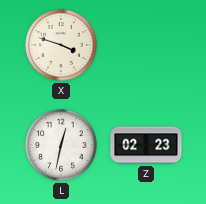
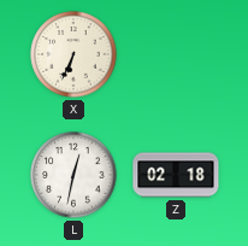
X: 3:48 -> 6:34 (73, 54)
Z: 02:23 -> 02:18 (176, 175)
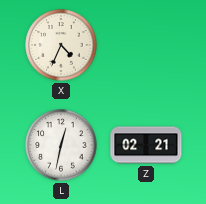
X: 6:34 -> 4:34 (61, 45)
Z: 02:18 -> 02:21 (146, 145)
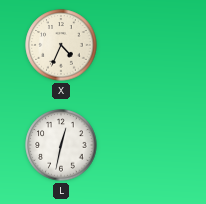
Z: 02:21 -> none (146, 145)
